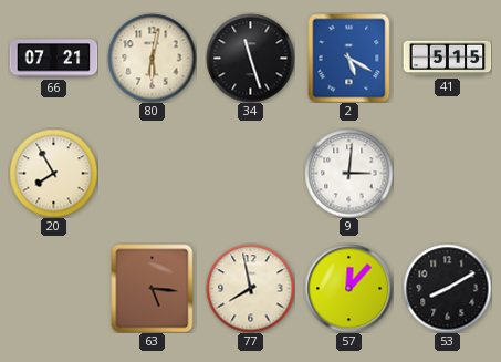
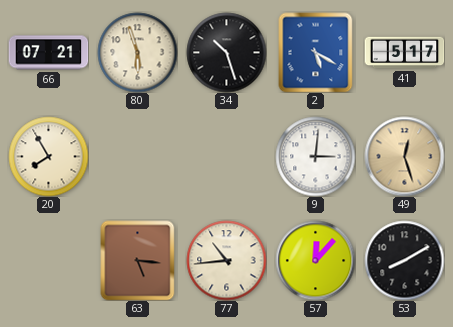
80: 6:02 -> 5:57 (137, 52)
34: 11:27 -> 10:27 (226, 52)
41: 5:15 -> 5:17 (404, 53)
49: none -> 12:27 (404, 156)
77: 7:58 -> 10:44 (226, 260)
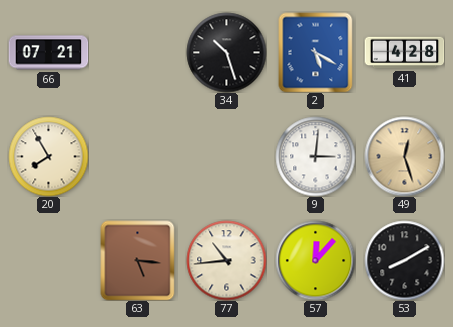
80: 5:57 -> none (137, 52)
41: 5:17 -> 4:28 (404, 53)
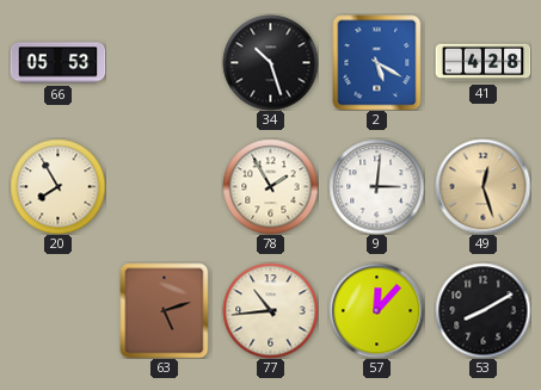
66: 07:21 -> 05:53 (57, 63)
78: none -> 1:55 (270, 186)
63: 5:16 -> 5:12 (165, 310)
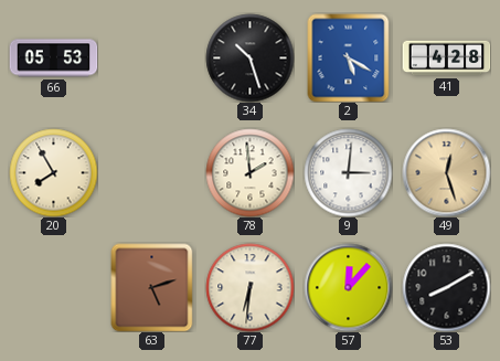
78: 1:55 -> 1:59 (249, 172)
77: 10:44 -> 6:31 (249, 287)
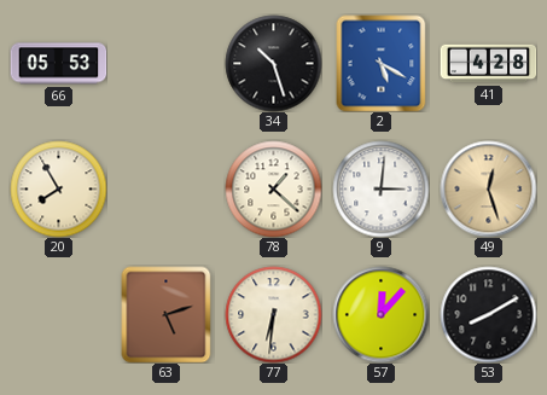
78: 1:59 -> 1:22 (273, 188)
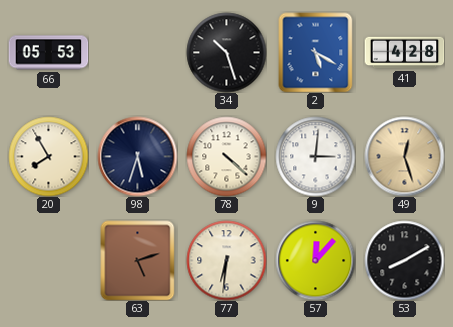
98: none -> 5:33 (137, 156)
78: 1:22 -> 4:22 (226, 156)
